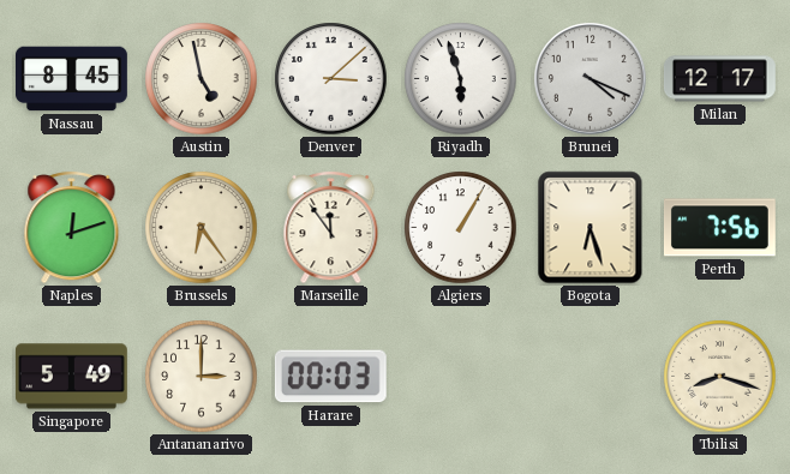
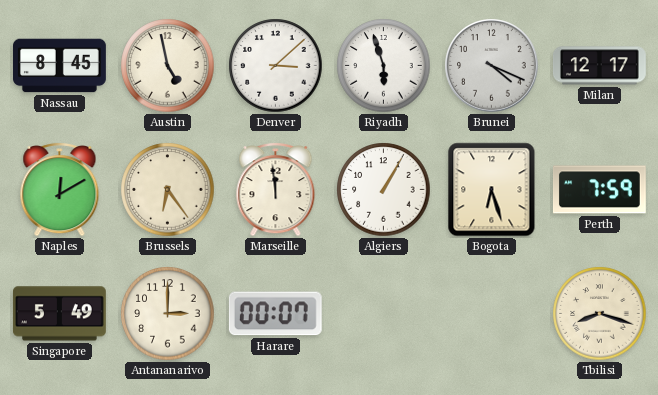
Naples: 12:12 -> 12:10 (60, 189)
Marseille: 11:54 -> 11:59 (276, 189)
Perth: 7:56 -> 7:59 (599, 190)
Harare: 00:03 -> 00:07 (275, 314)
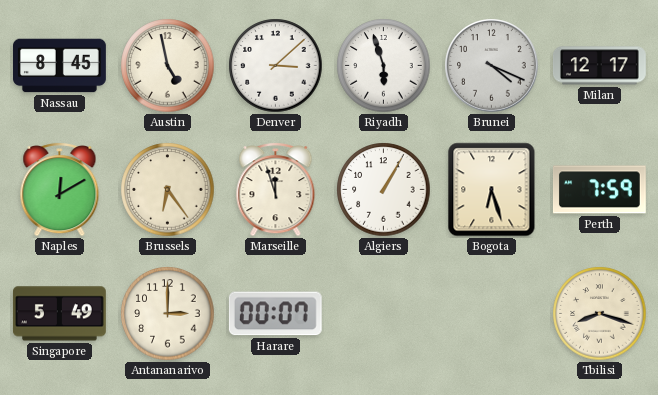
Marseille: 11:59 -> 11:57 (276, 189)
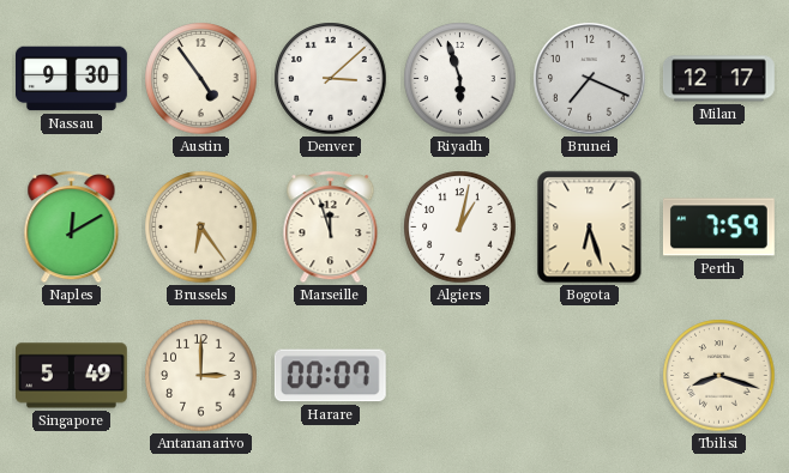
Nassau: 8:45 -> 9:30 (72, 79)
Austin: 4:58 -> 4:54 (201, 79)
Brunei: 4:19 -> 7:19 (590, 79)
Algiers: 1:05 -> 1:02 (460, 228)
